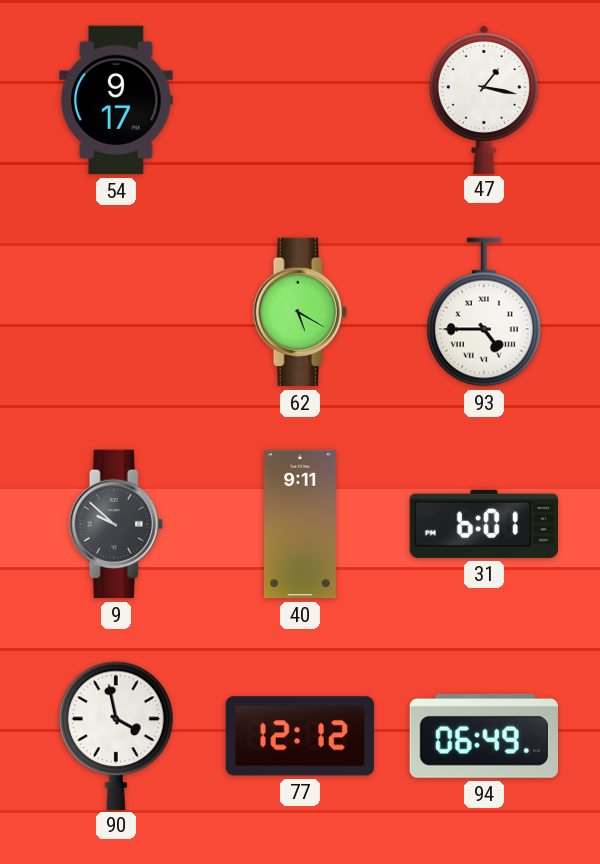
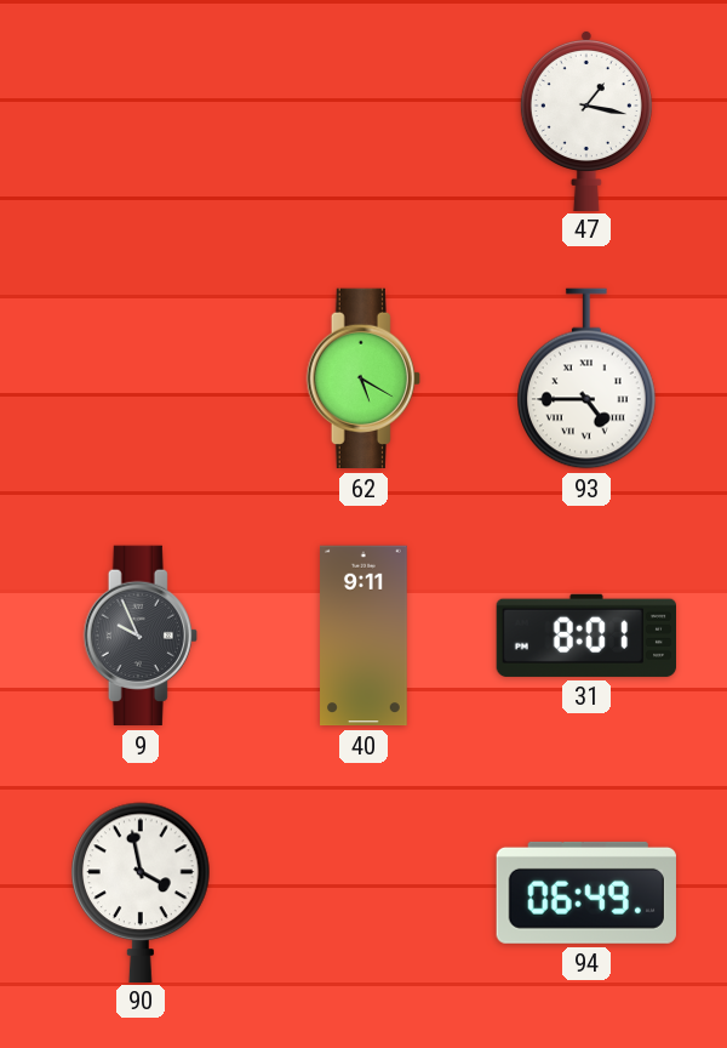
54: 9:17 -> none (116, 100)
9: 9:52 -> 9:56 (141, 636)
31: 6:01 -> 8:01 (585, 636)
77: 12:12 -> none (300, 736)
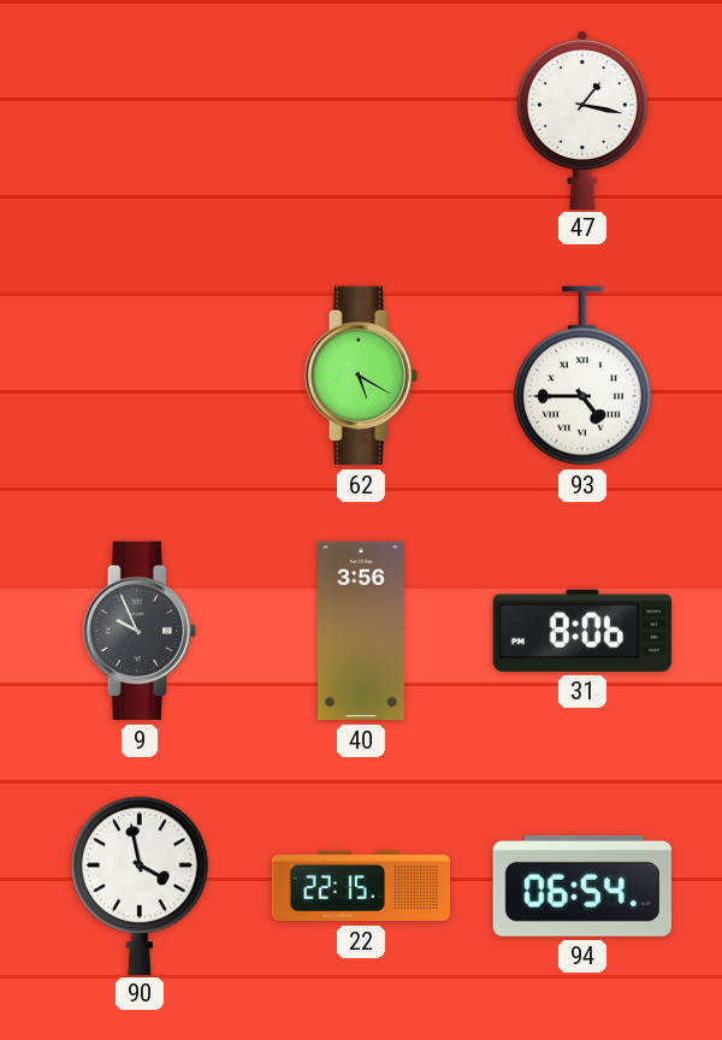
40: 9:11 -> 3:56 (362, 631)
31: 8:01 -> 8:06 (581, 631)
22: none -> 22:15 (361, 886)
94: 06:49 -> 06:54 (582, 886)
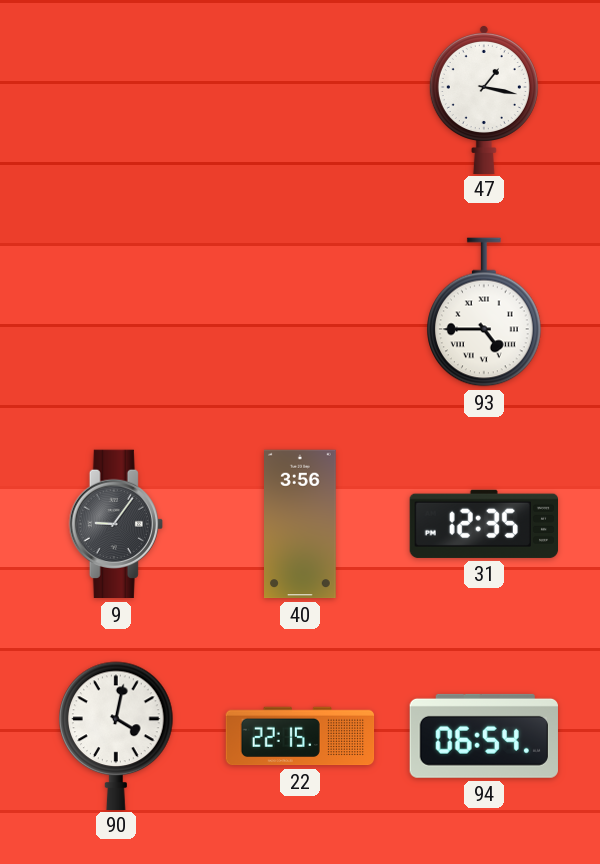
62: 5:20 -> none (361, 376)
9: 9:56 -> 9:06 (116, 524)
31: 8:06 -> 12:35 (483, 524)
90: 3:58 -> 4:02 (117, 735)
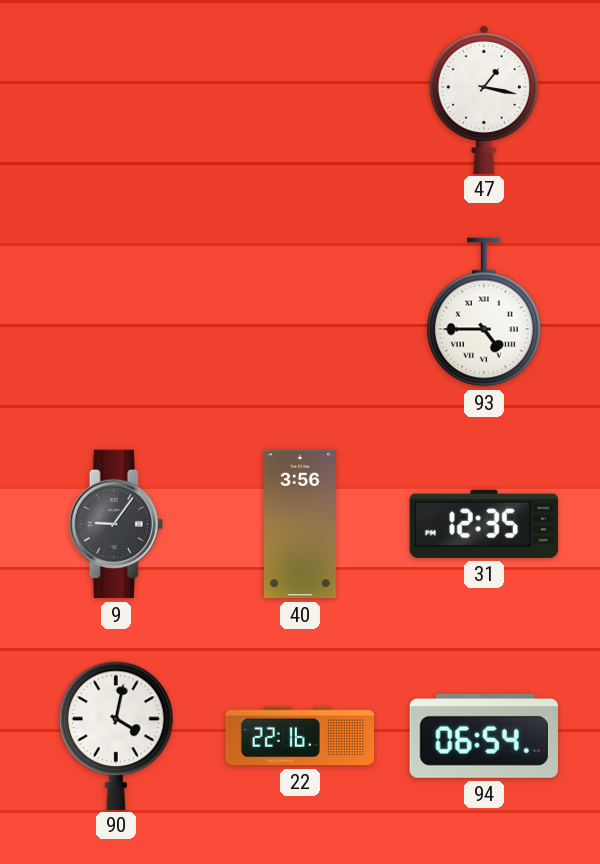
22: 22:15 -> 22:16 (300, 736)
